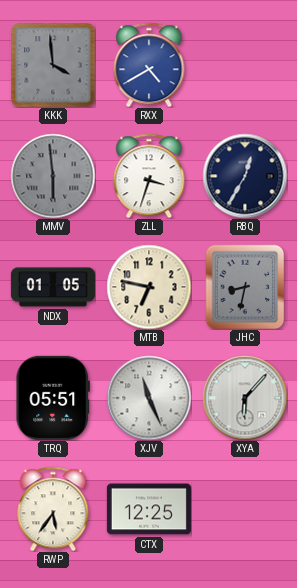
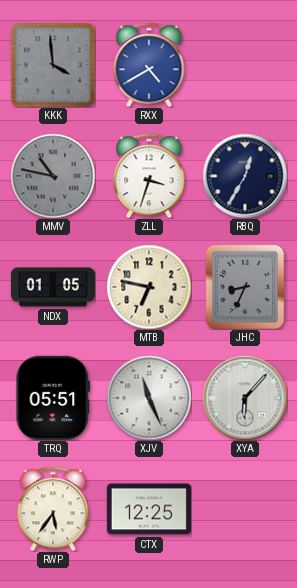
MMV: 5:59 -> 10:47 (53, 176)
JHC: 8:32 -> 8:34 (245, 287)
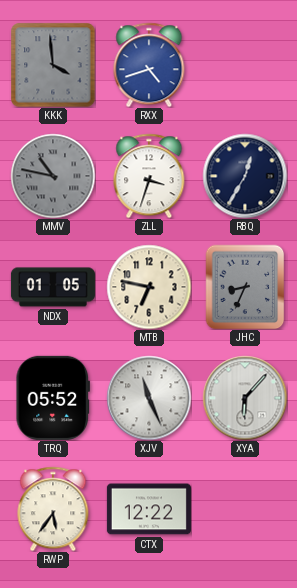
RXX: 4:40 -> 4:42 (149, 65)
TRQ: 05:51 -> 05:52 (52, 398)
CTX: 12:25 -> 12:22 (149, 509)
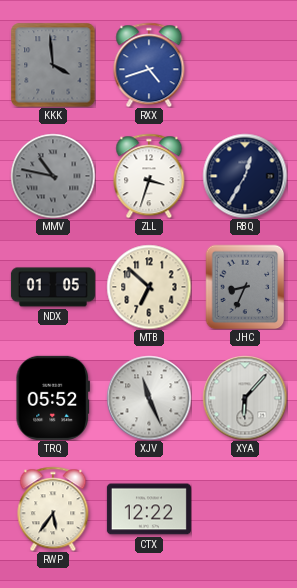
MTB: 6:47 -> 6:52 (149, 287)
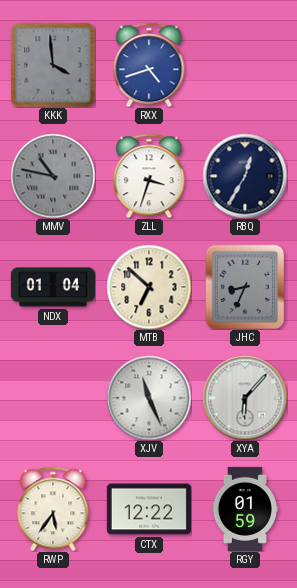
NDX: 01:05 -> 01:04 (53, 287)
TRQ: 05:52 -> none (52, 398)
RGY: none -> 01:59 (245, 509)
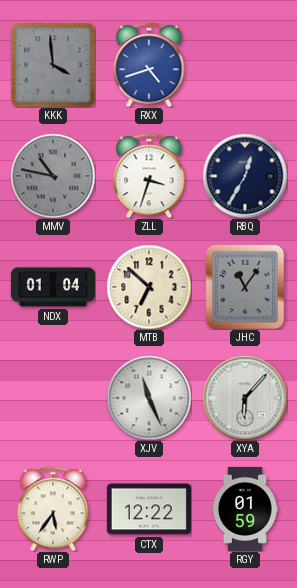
JHC: 8:34 -> 11:06 (245, 287)
